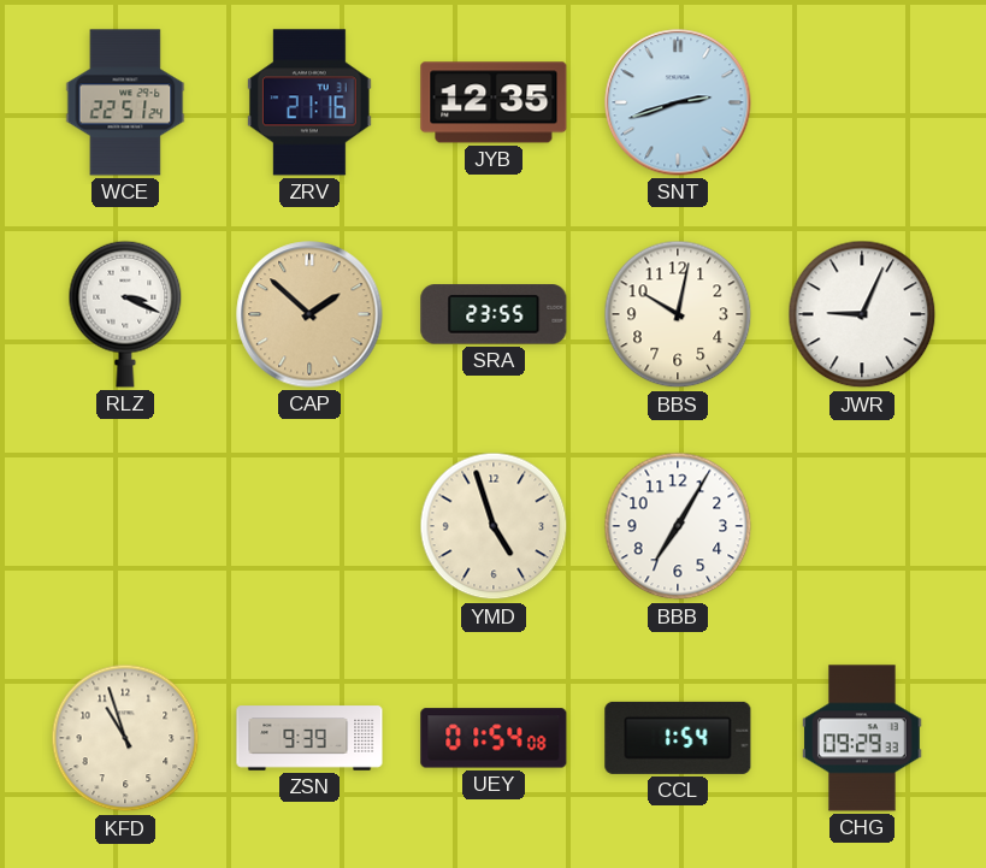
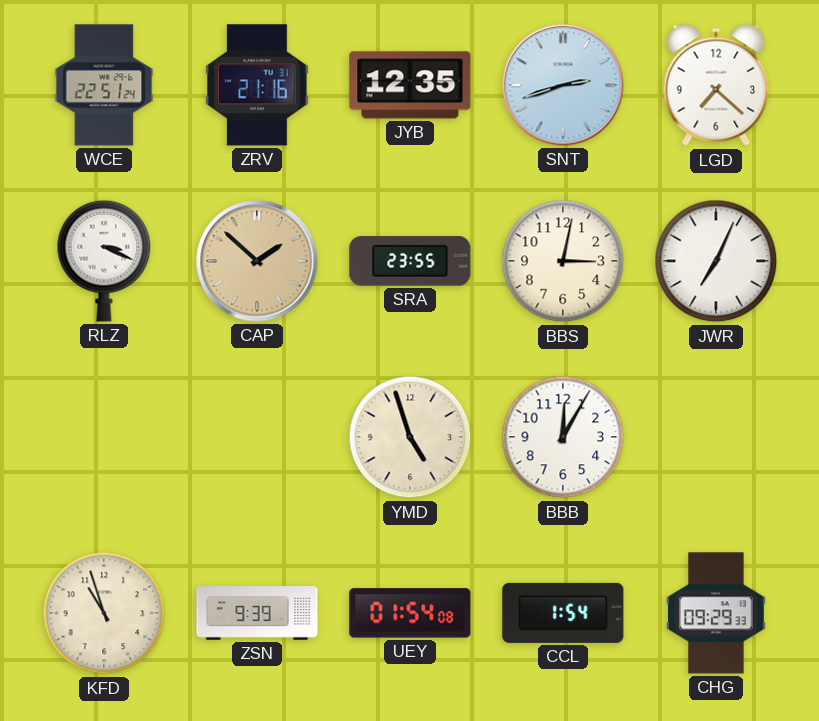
LGD: none -> 7:22 (716, 85)
BBS: 10:02 -> 3:02 (563, 261)
JWR: 9:04 -> 7:04 (716, 261)
BBB: 7:05 -> 12:05 (563, 437)
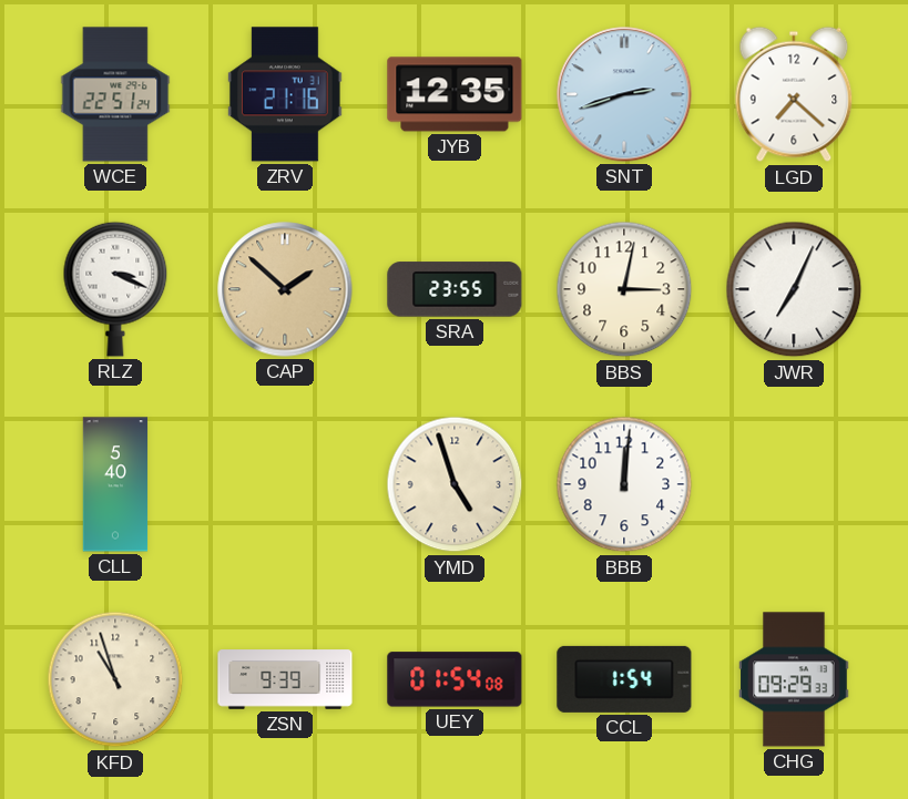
CLL: none -> 5:40 (115, 484)
BBB: 12:05 -> 12:01 (624, 484)
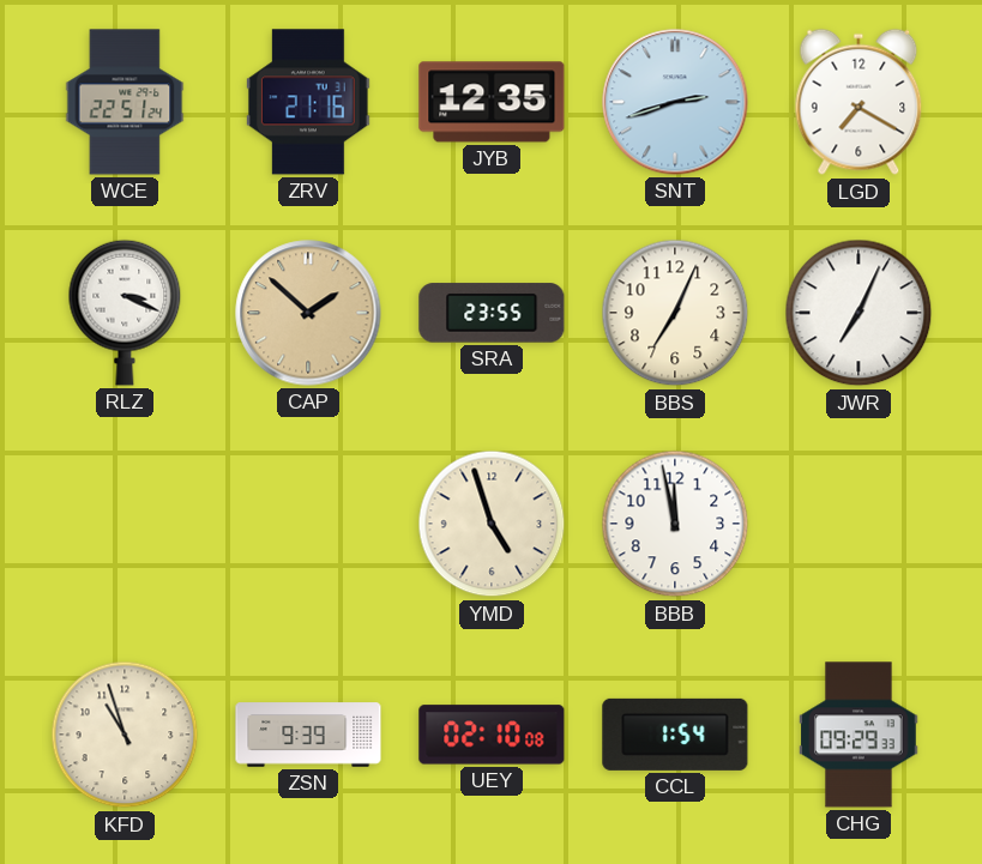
LGD: 7:22 -> 7:20 (859, 102)
BBS: 3:02 -> 7:04 (675, 313)
CLL: 5:40 -> none (115, 484)
BBB: 12:01 -> 11:58 (675, 524)
UEY: 01:54 -> 02:10 (492, 735)
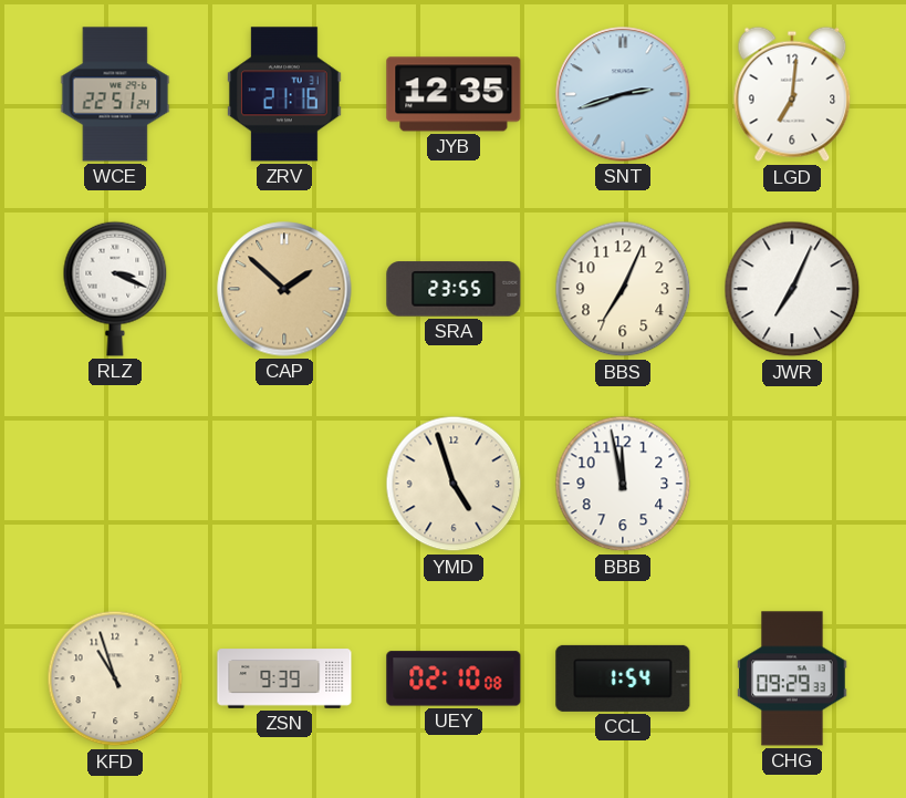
LGD: 7:20 -> 7:01 (792, 94)
